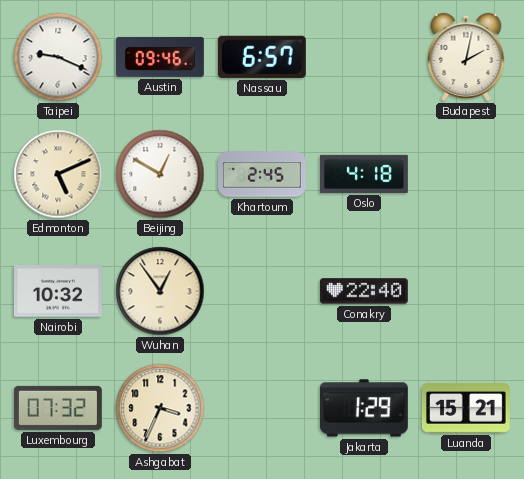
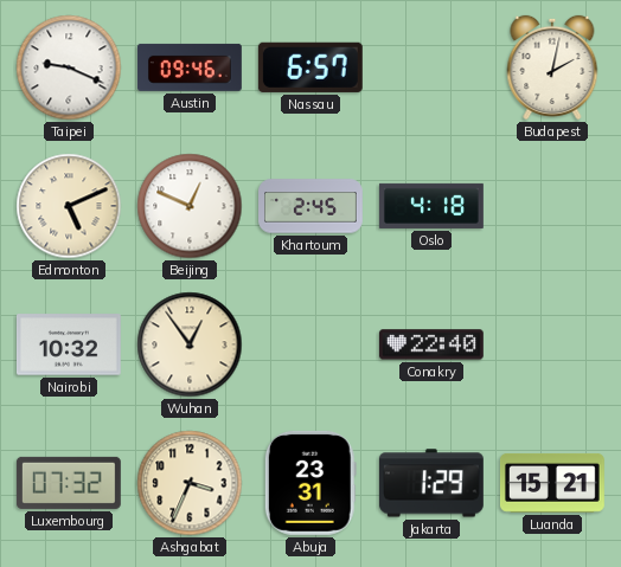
Beijing: 12:50 -> 12:49 (190, 206)
Abuja: none -> 23:31 (310, 483)
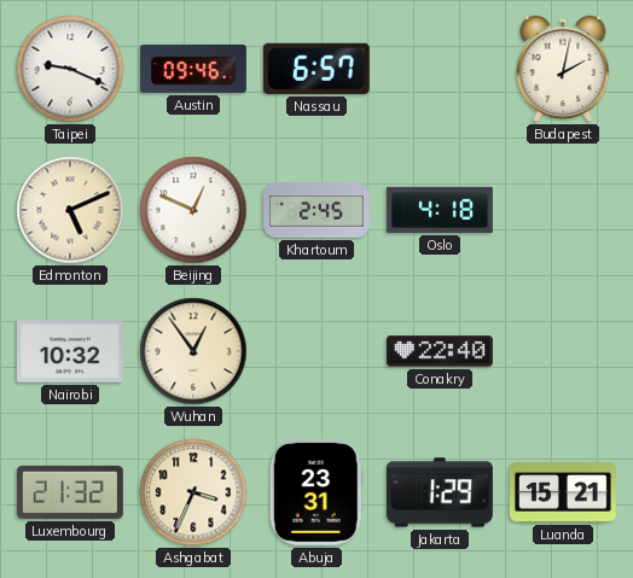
Luxembourg: 07:32 -> 21:32 (70, 492)
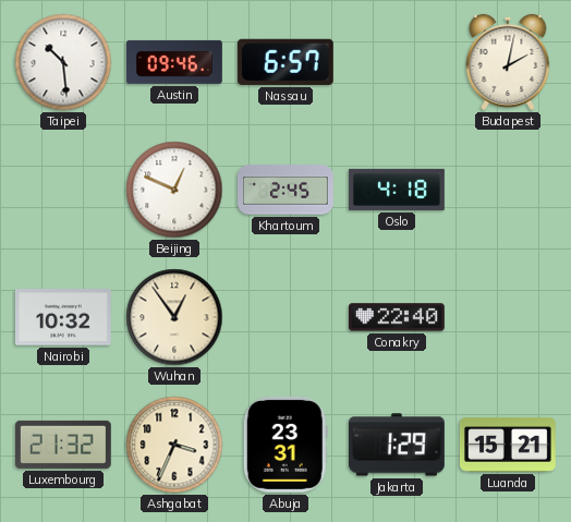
Taipei: 9:19 -> 10:29 (63, 62)
Edmonton: 5:11 -> none (70, 210)
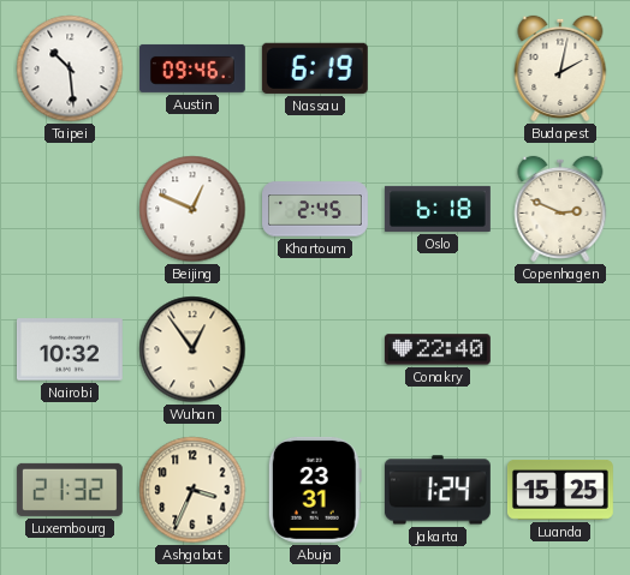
Nassau: 6:57 -> 6:19 (315, 68)
Oslo: 4:18 -> 6:18 (438, 209)
Copenhagen: none -> 2:49 (560, 209)
Jakarta: 1:29 -> 1:24 (438, 490)
Luanda: 15:21 -> 15:25 (560, 490)
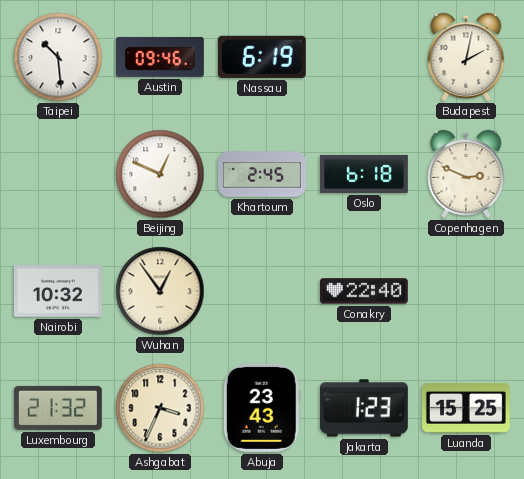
Abuja: 23:31 -> 23:43 (262, 408)
Jakarta: 1:24 -> 1:23 (364, 408)
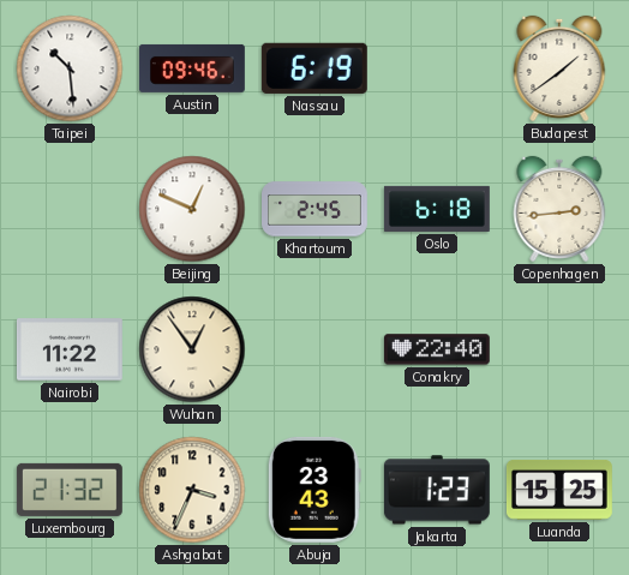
Budapest: 2:02 -> 1:39 (559, 68)
Copenhagen: 2:49 -> 2:44 (559, 209)
Nairobi: 10:32 -> 11:22 (70, 349)
